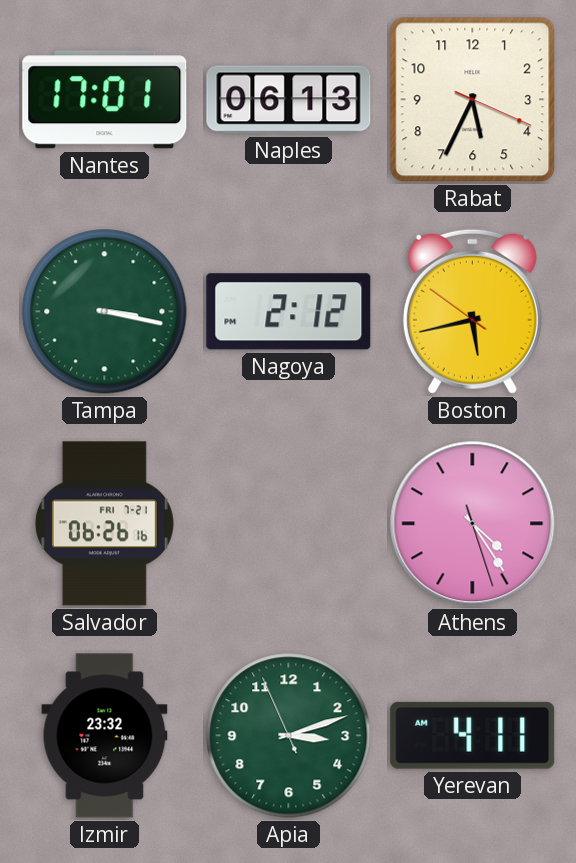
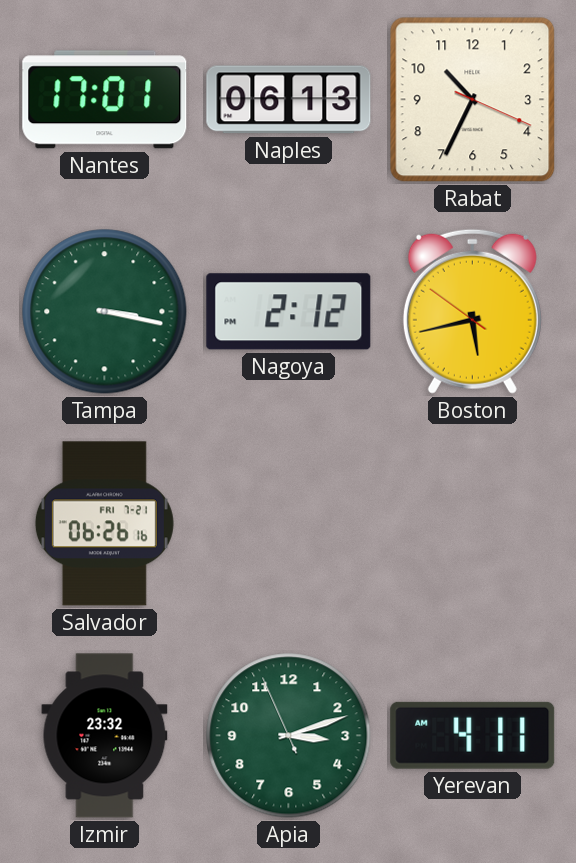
Rabat: 5:34 -> 10:34 (473, 100)
Athens: 4:24 -> none (473, 524)
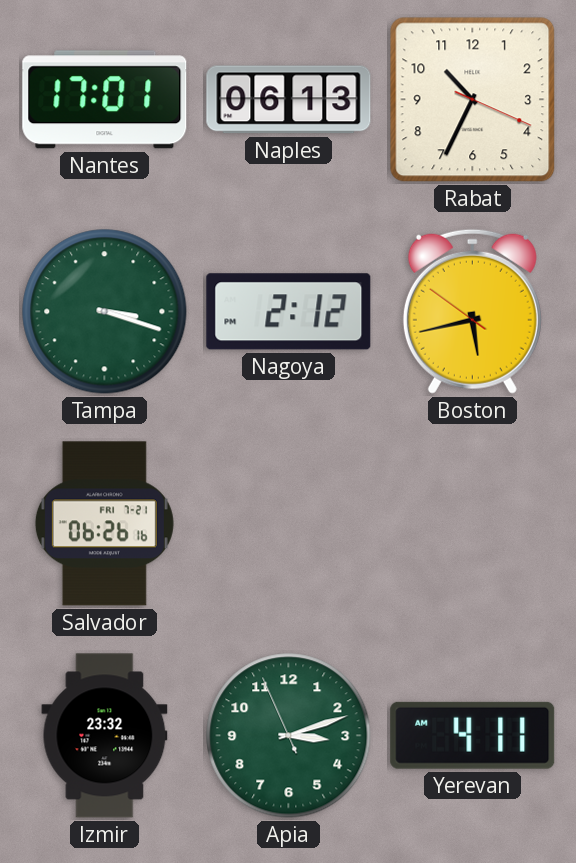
Tampa: 3:17 -> 3:18 (105, 312)
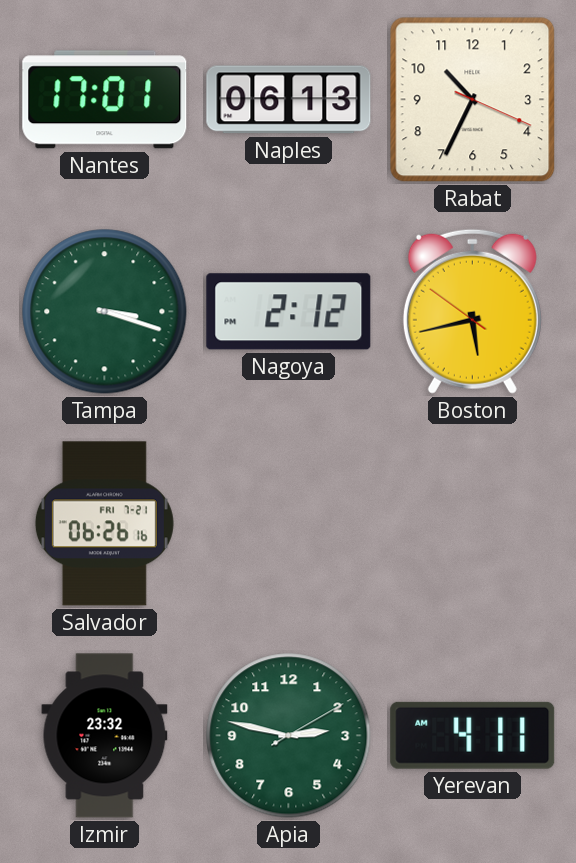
Apia: 3:11 -> 2:47 (289, 736)
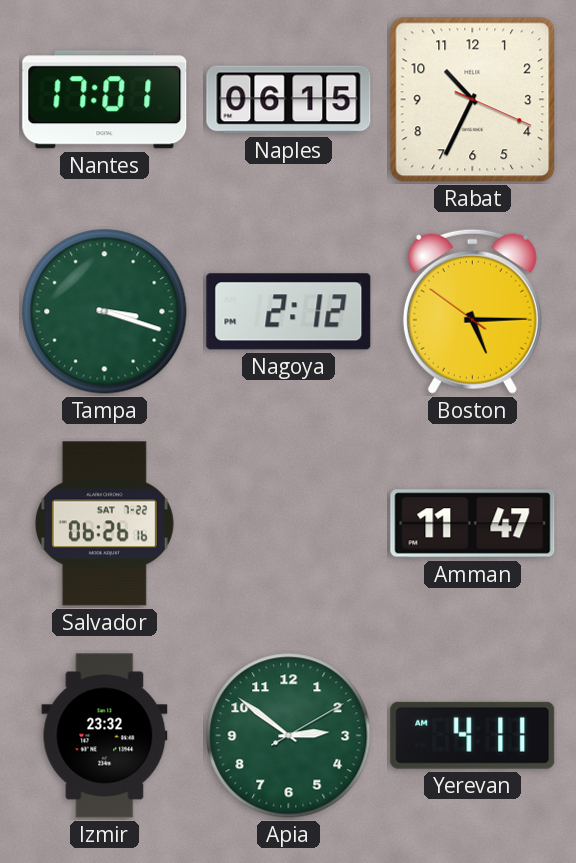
Naples: 06:13 -> 06:15 (289, 100)
Boston: 5:42 -> 5:14 (472, 311)
Salvador date: FRI 7-21 -> SAT 7-22 (104, 524)
Amman: none -> 11:47 (473, 524)
Apia: 2:47 -> 2:51 (289, 736)
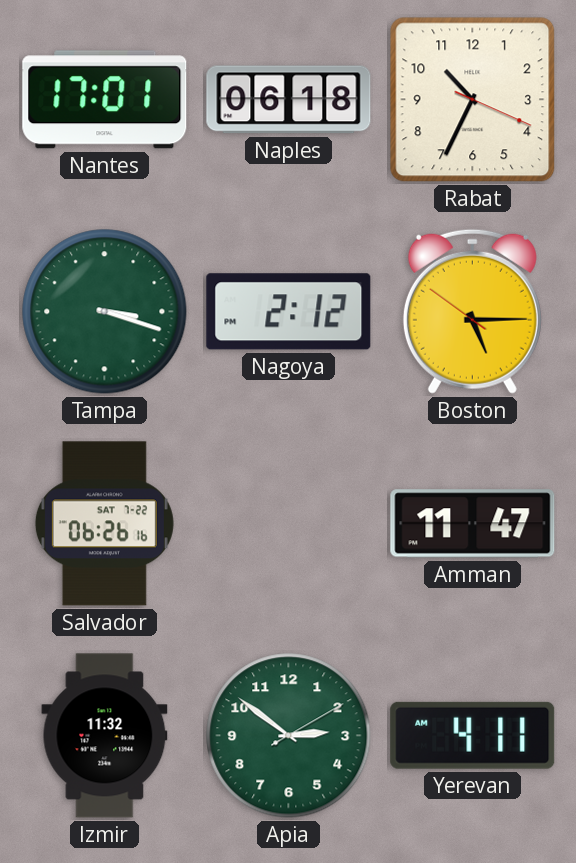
Naples: 06:15 -> 06:18 (289, 100)
Izmir: 23:32 -> 11:32 (105, 736)
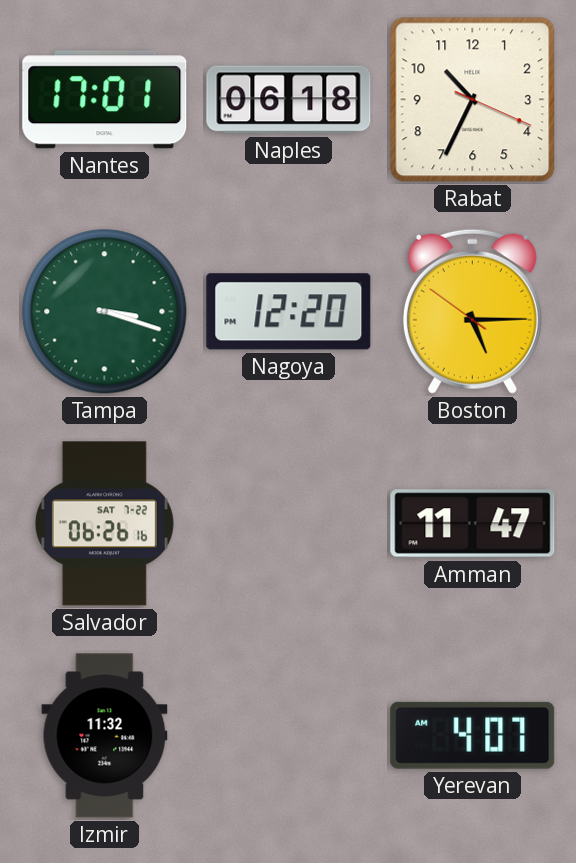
Nagoya: 2:12 -> 12:20 (289, 312)
Apia: 2:51 -> none (289, 736)
Yerevan: 4:11 -> 4:07 (473, 735)
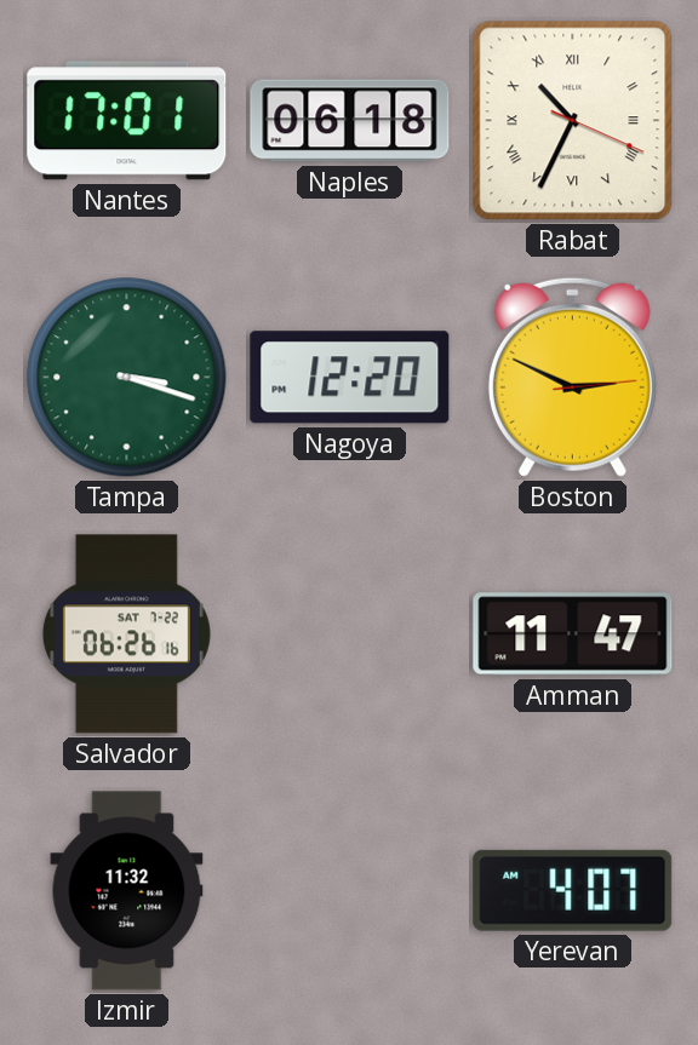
Rabat numerals: Arabic -> Roman (573, 121)
Boston: 5:14 -> 2:49 (572, 377)
